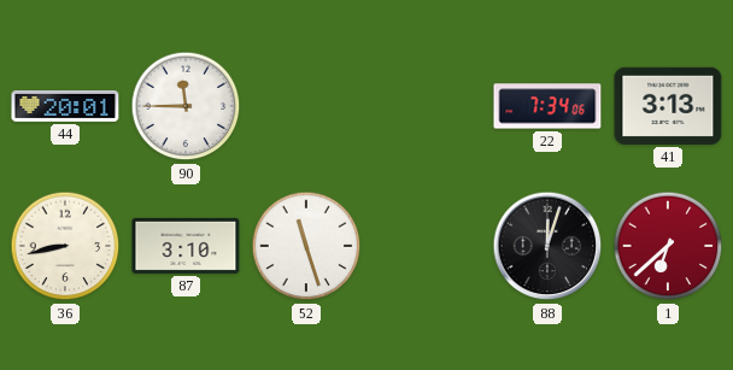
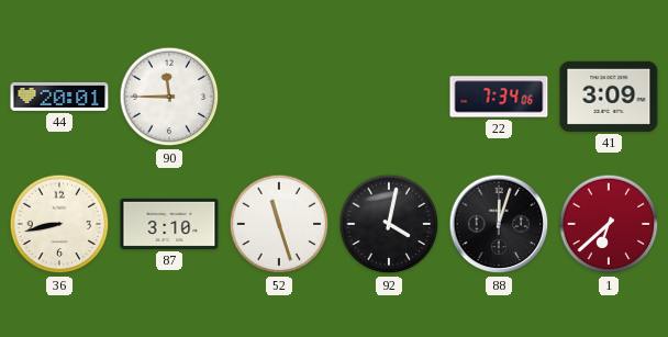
41: 3:13 -> 3:09 (609, 97)
92: none -> 4:02 (389, 224)
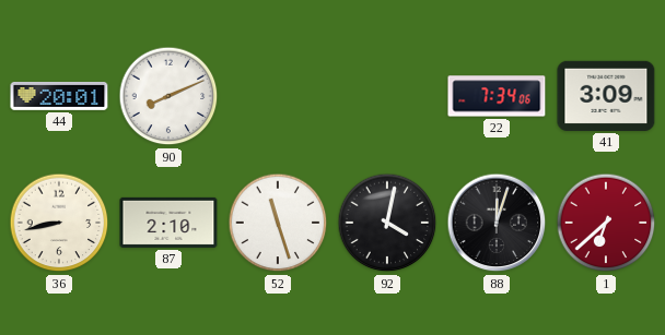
90: 11:45 -> 8:11 (168, 96)
87: 3:10 -> 2:10 (168, 223)
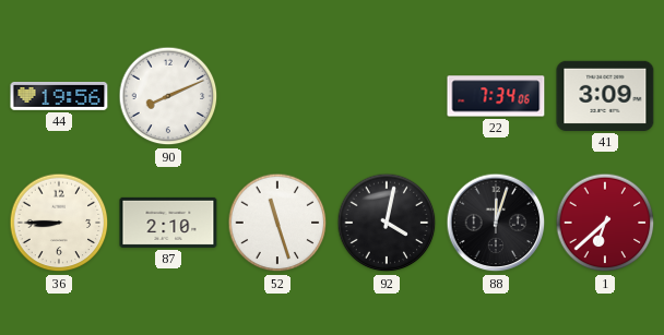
44: 20:01 -> 19:56 (59, 97)
36: 8:43 -> 8:45 (59, 223)
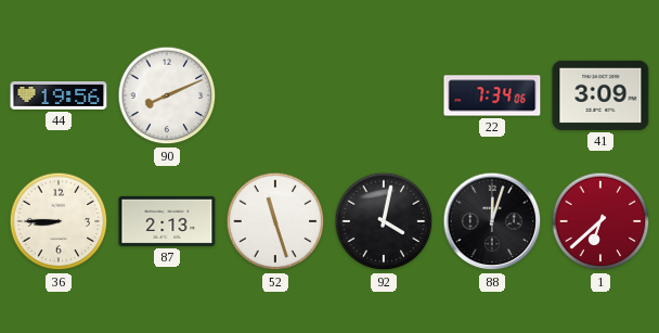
87: 2:10 -> 2:13 (167, 221)
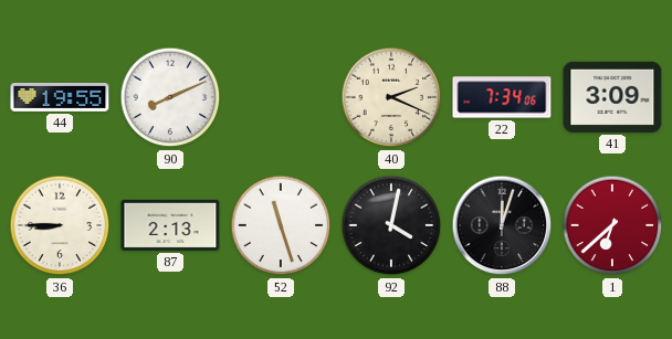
44: 19:56 -> 19:55 (60, 98)
40: none -> 2:19 (391, 97)
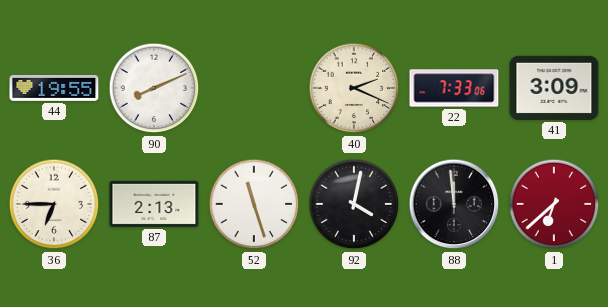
22: 7:34 -> 7:33 (454, 88)
36: 8:45 -> 6:45 (54, 204)
88: 12:03 -> 11:59 (454, 204)
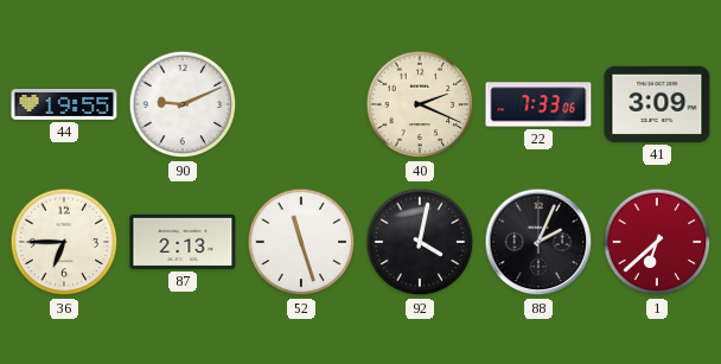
90: 8:11 -> 9:11 (183, 104)
88: 11:59 -> 2:04 (538, 242)
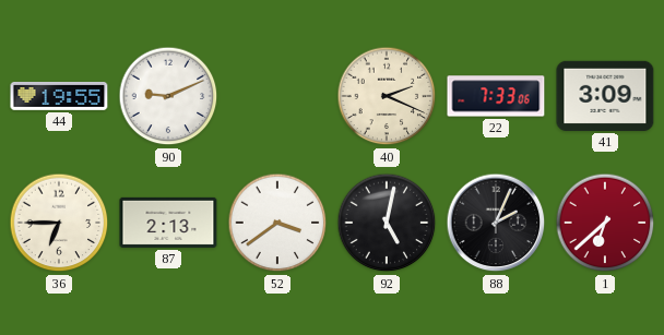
52: 11:27 -> 3:39 (277, 223)
92: 4:02 -> 5:02 (387, 223)
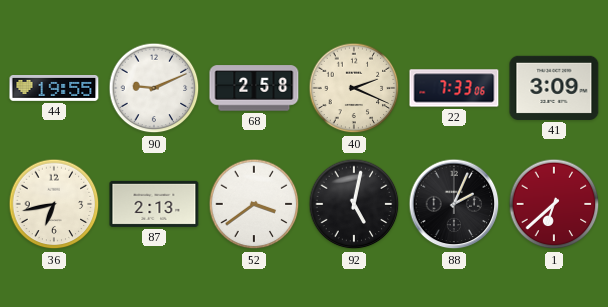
68: none -> 2:58 (254, 88)
36: 6:45 -> 6:43 (54, 204)
